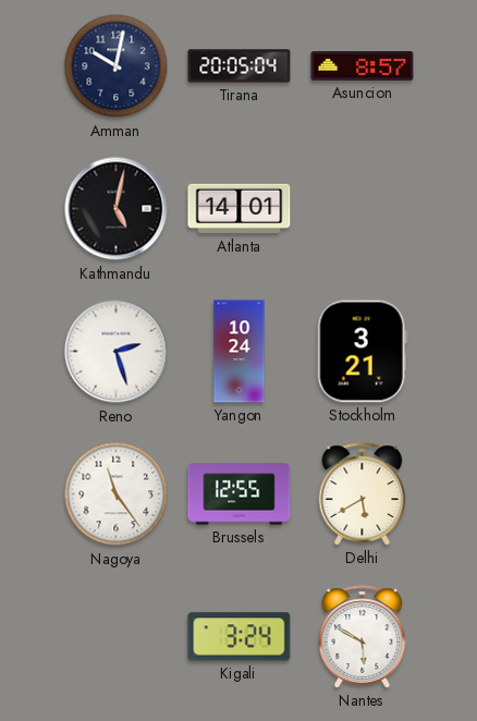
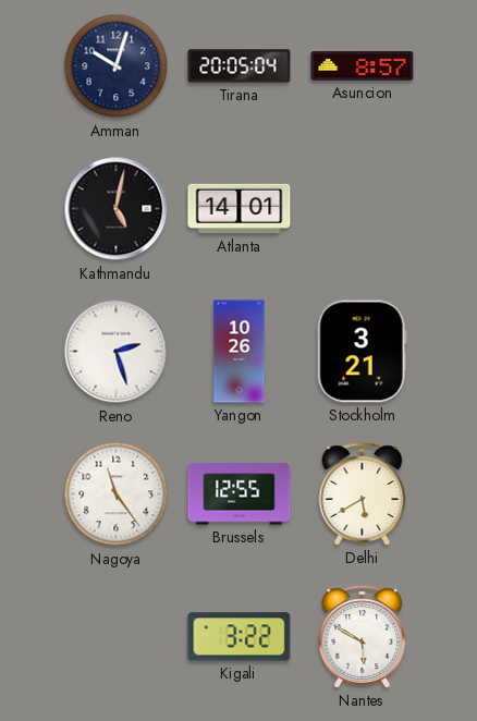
Amman: 10:02 -> 10:03 (117, 66)
Yangon: 10:24 -> 10:26 (240, 352)
Kigali: 3:24 -> 3:22 (240, 637)
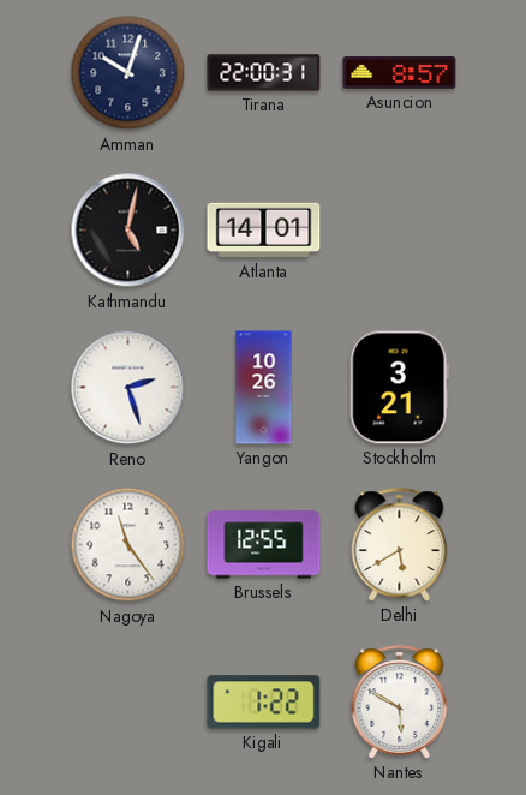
Tirana: 20:05 -> 22:00 (264, 73)
Kigali: 3:22 -> 1:22 (264, 703)
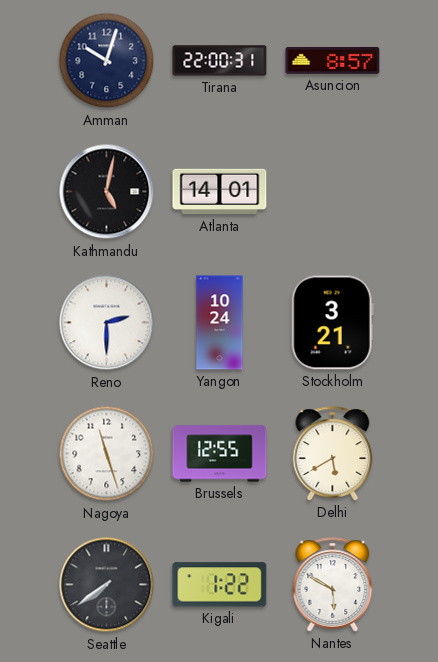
Reno: 2:27 -> 2:30 (107, 323)
Yangon: 10:26 -> 10:24 (220, 323)
Nagoya: 11:24 -> 11:27 (107, 454)
Seattle: none -> 7:39 (107, 585)
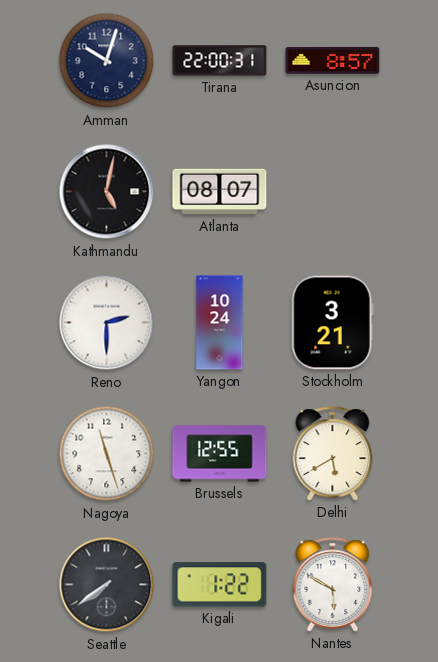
Atlanta: 14:01 -> 08:07 (220, 192)
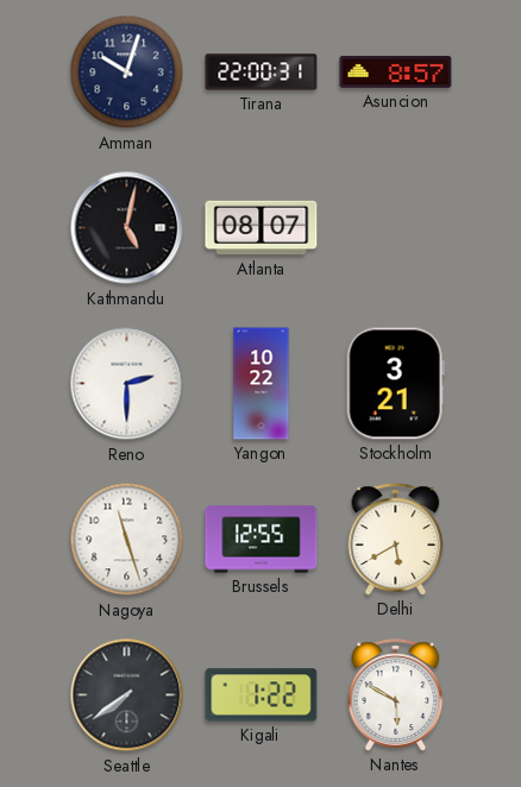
Yangon: 10:24 -> 10:22 (262, 384)
